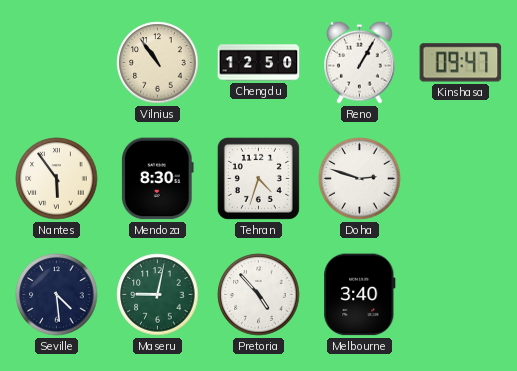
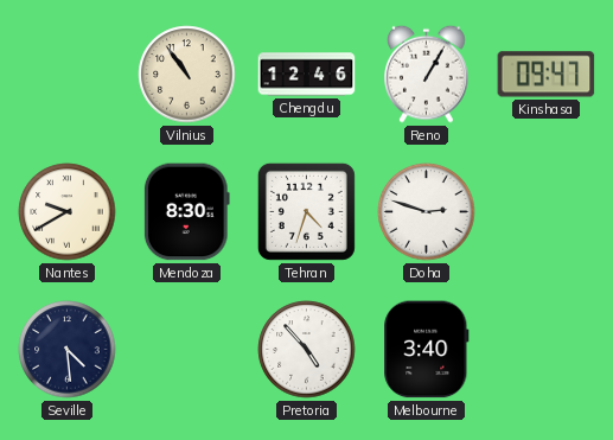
Chengdu: 12:50 -> 12:46 (307, 75)
Nantes: 5:54 -> 9:40 (68, 212)
Maseru: 9:02 -> none (158, 295)
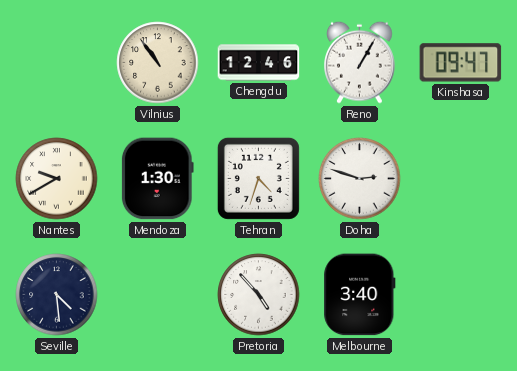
Mendoza: 8:30 -> 1:30 (157, 179)
